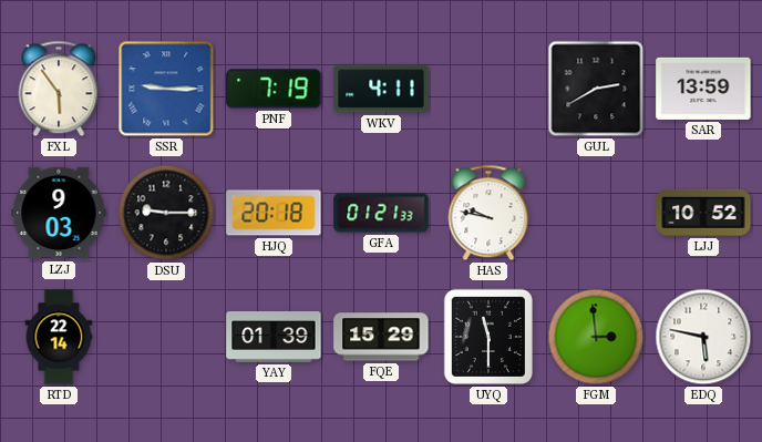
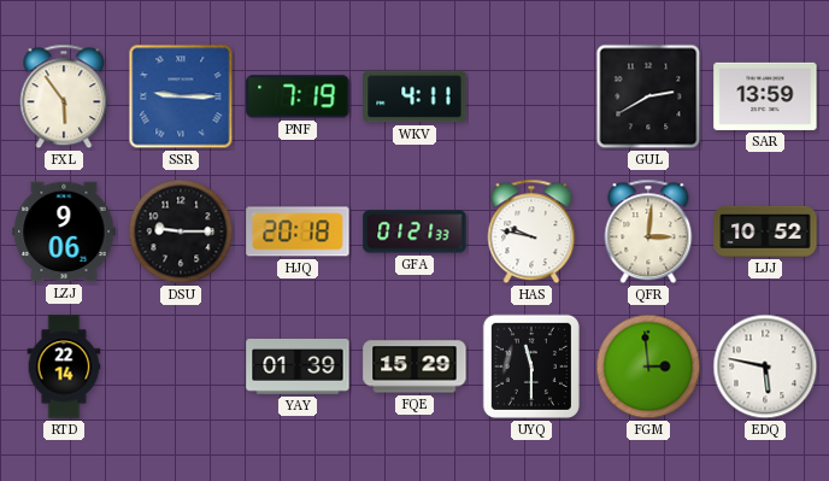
LZJ: 9:03 -> 9:06 (64, 231)
QFR: none -> 3:01 (648, 231)
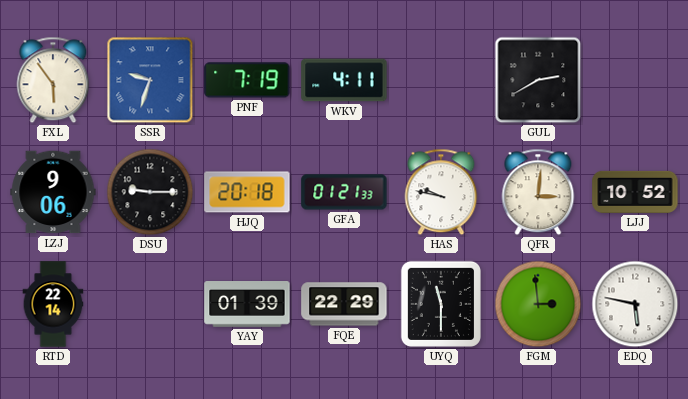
SSR: 9:15 -> 9:33 (150, 80)
SAR: 13:59 -> none (765, 96)
FQE: 15:29 -> 22:29 (344, 304)
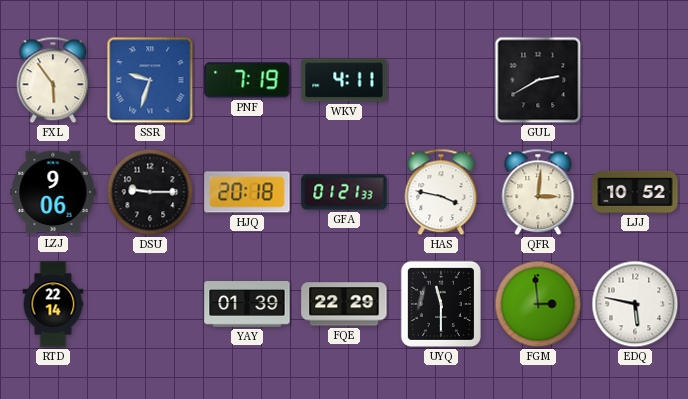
HAS: 9:47 -> 3:47 (441, 192)
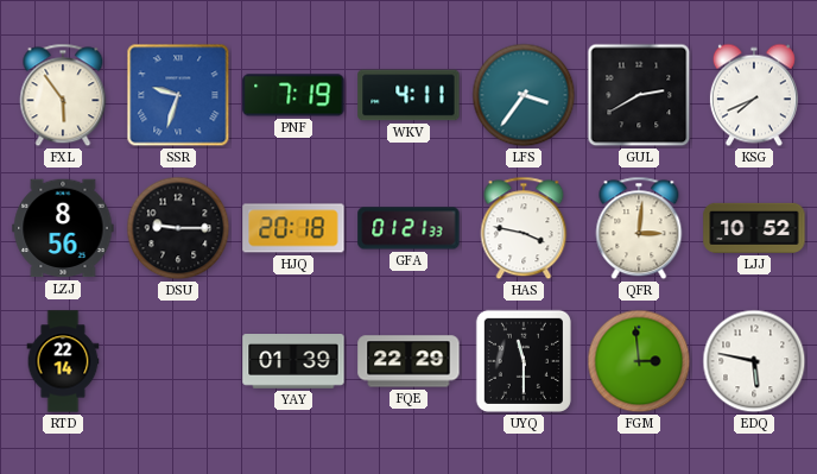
LFS: none -> 3:36 (524, 95)
KSG: none -> 7:41 (754, 95)
LZJ: 9:06 -> 8:56 (63, 228)
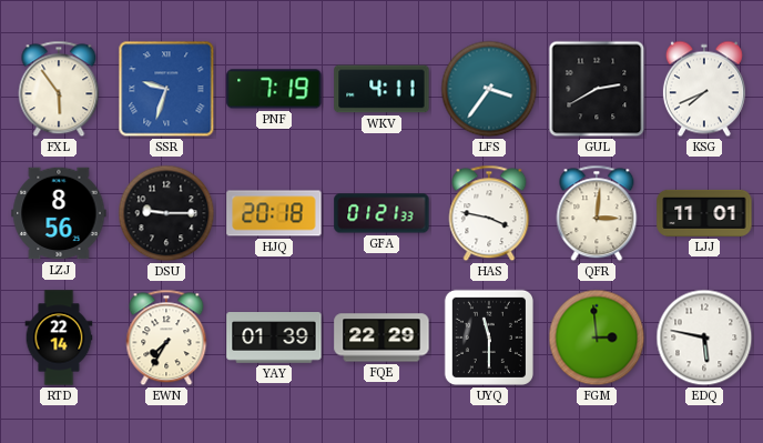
LJJ: 10:52 -> 11:01 (704, 213)
EWN: none -> 7:35 (166, 338)
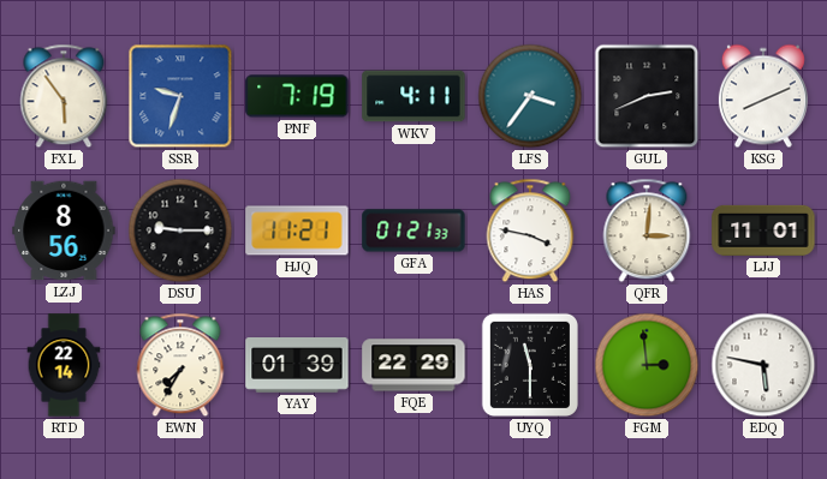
GUL: 2:40 -> 2:41 (647, 96)
KSG: 7:41 -> 8:11 (763, 96)
HJQ: 20:18 -> 11:21 (297, 230)
